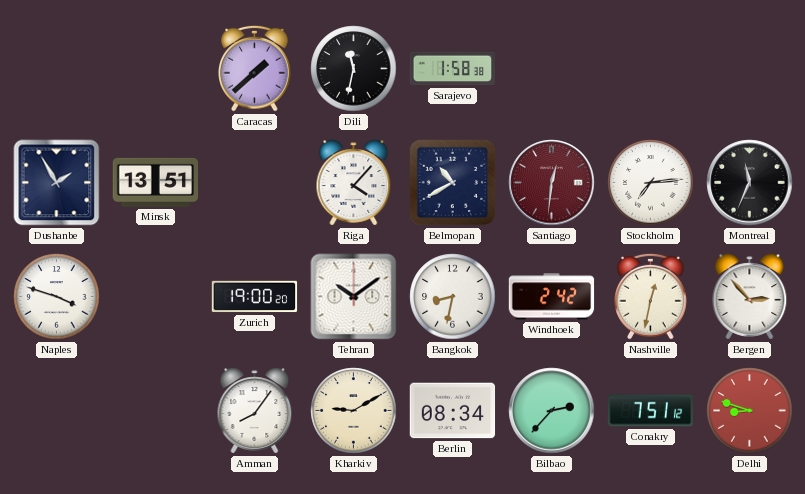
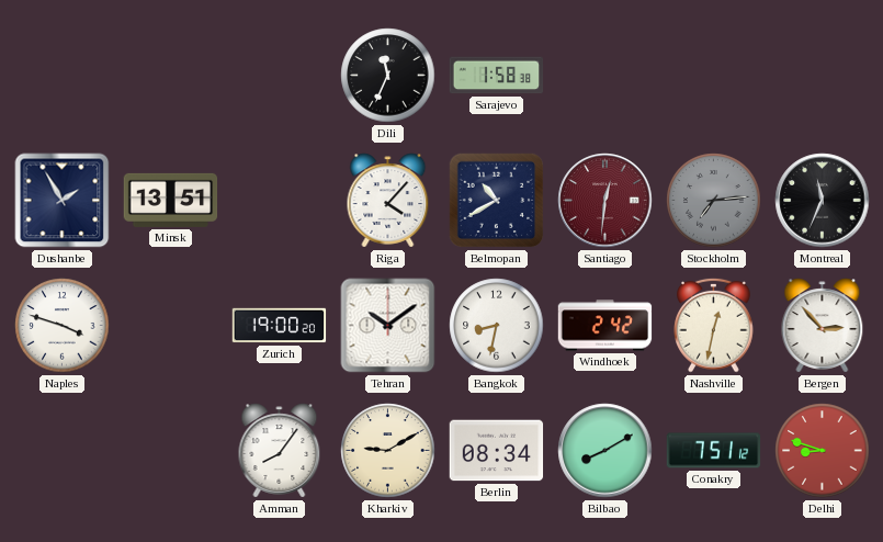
Caracas: 1:38 -> none (255, 68)
Dili: 11:32 -> 11:34 (388, 76)
Stockholm dial: white -> grey (714, 201)
Bilbao: 2:37 -> 8:10 (605, 451)
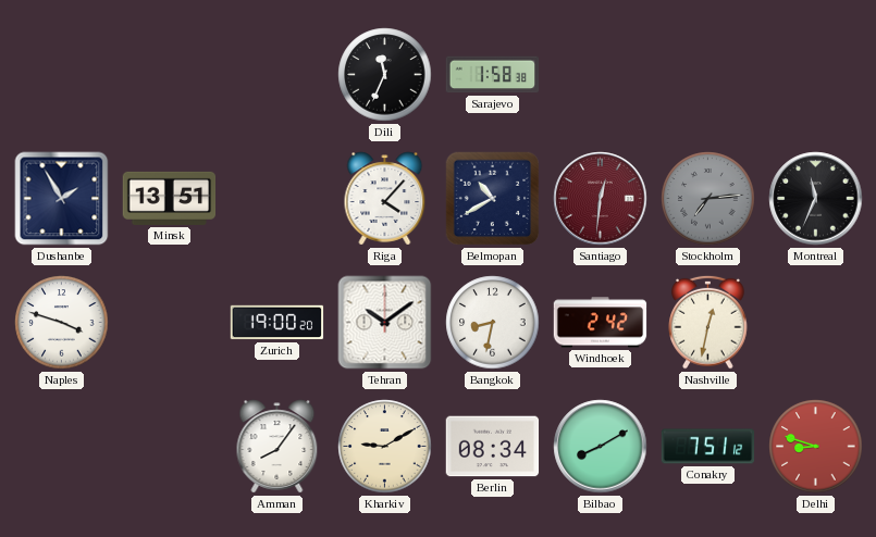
Bergen: 2:53 -> none (823, 326)
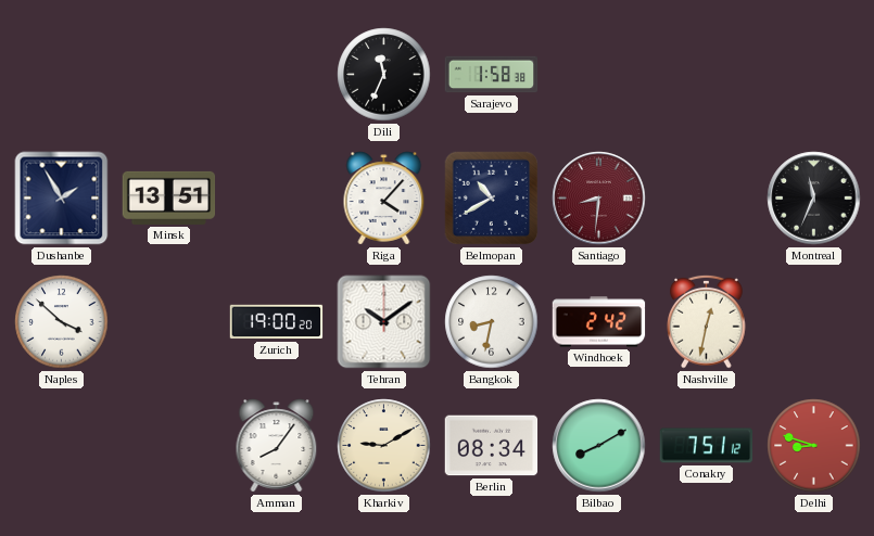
Santiago: 12:31 -> 8:31 (599, 199)
Stockholm: 7:14 -> none (708, 199)
Naples: 3:48 -> 3:52 (62, 322)
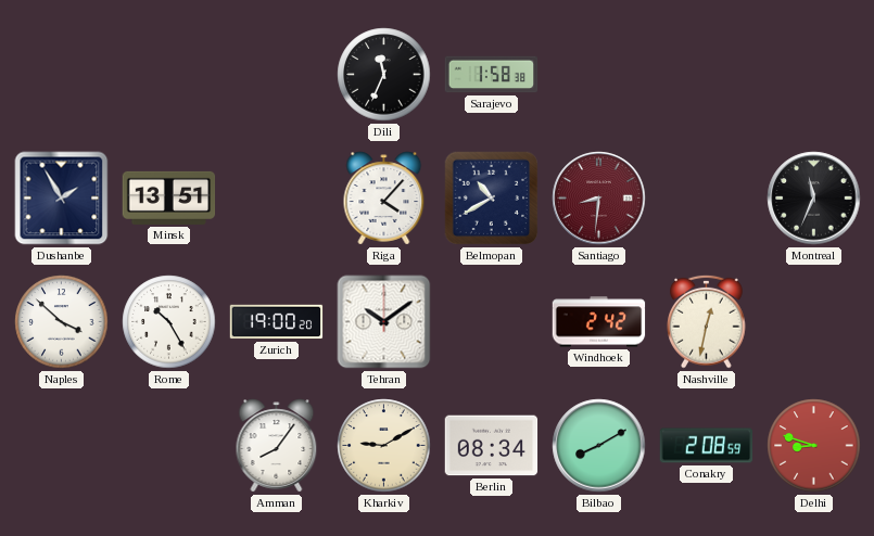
Rome: none -> 10:25 (169, 322)
Bangkok: 8:32 -> none (492, 322)
Conakry: 7:51 -> 2:08 (707, 446)
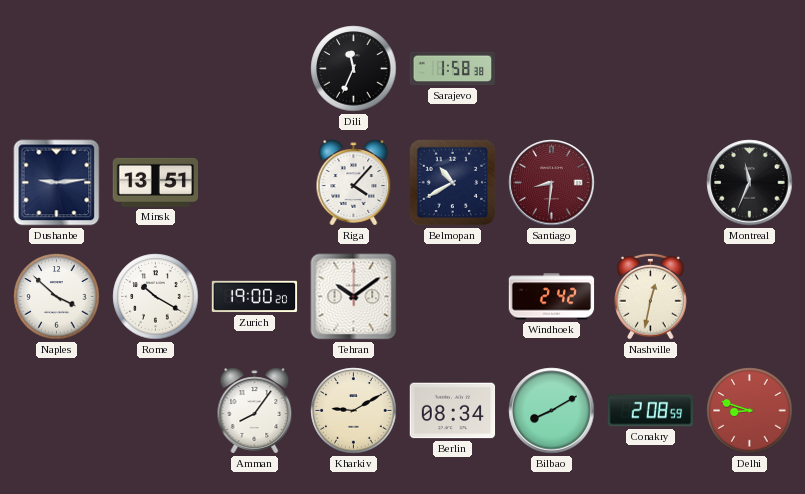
Dushanbe: 1:55 -> 9:14 (57, 183)
Rome: 10:25 -> 10:20 (156, 297)
